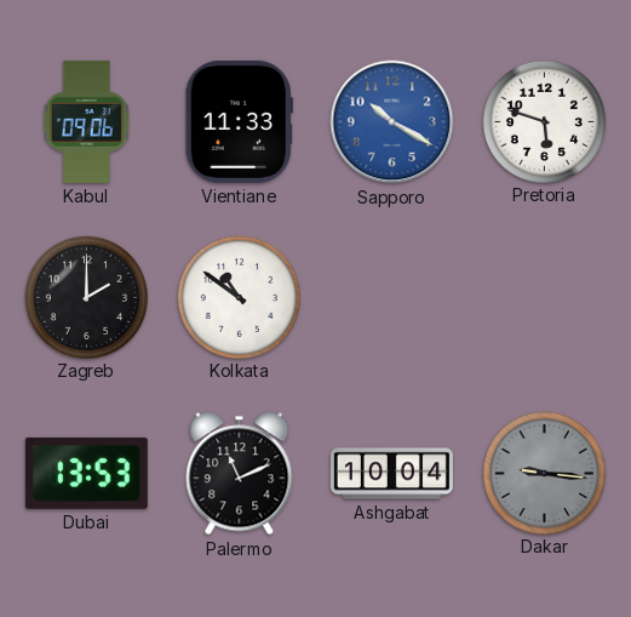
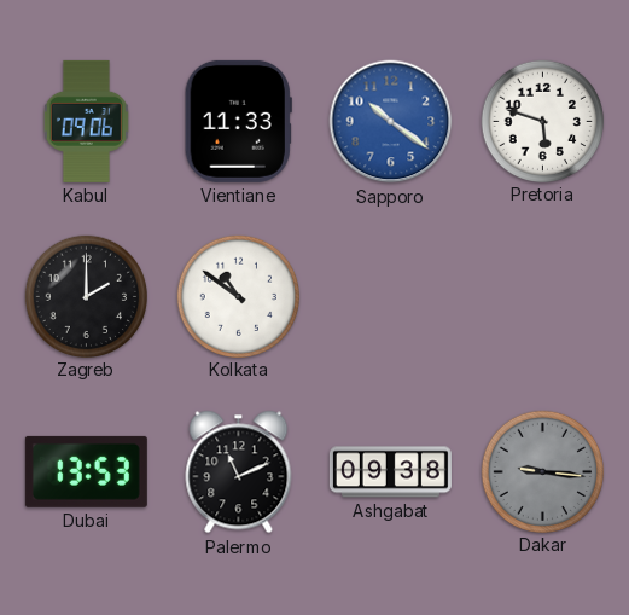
Sapporo: 10:20 -> 10:21 (391, 122)
Ashgabat: 10:04 -> 09:38 (390, 472)
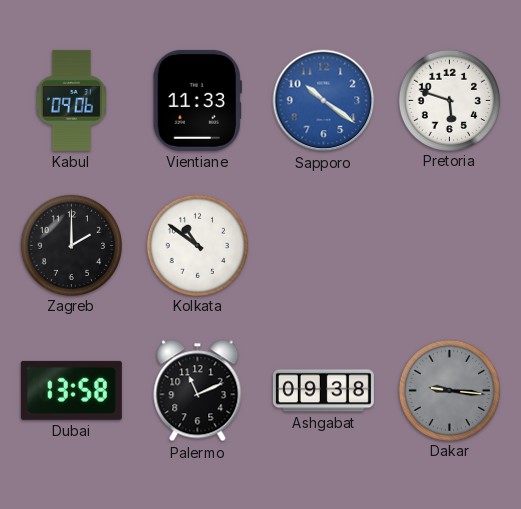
Dubai: 13:53 -> 13:58 (71, 390)
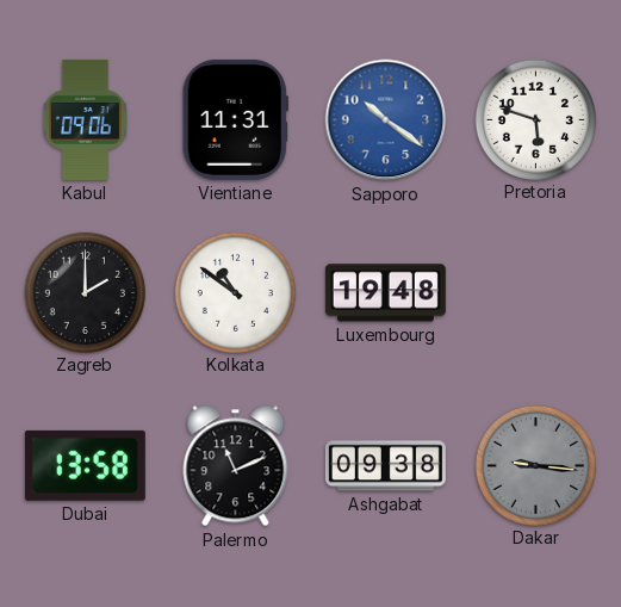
Vientiane: 11:33 -> 11:31 (235, 119)
Luxembourg: none -> 19:48 (385, 293)
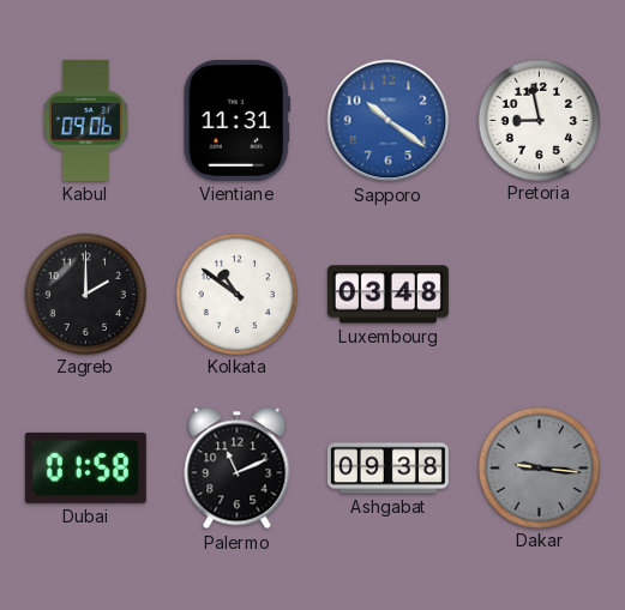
Pretoria: 5:48 -> 8:58 (539, 120)
Luxembourg: 19:48 -> 03:48 (387, 295)
Dubai: 13:58 -> 01:58 (85, 467)
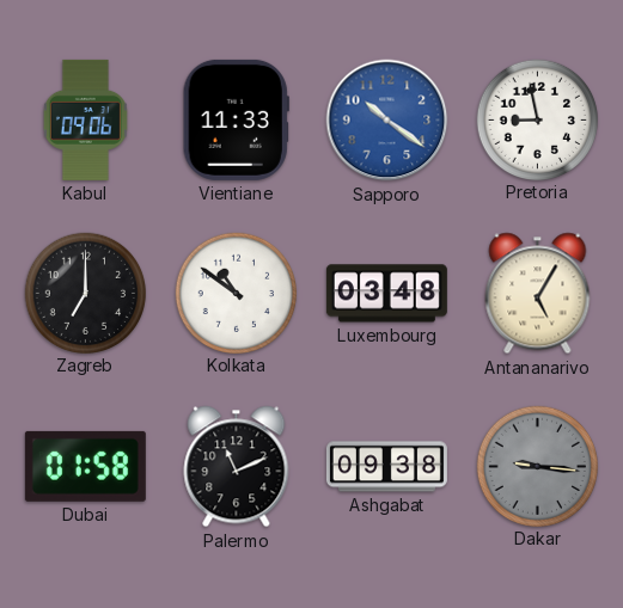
Vientiane: 11:31 -> 11:33 (236, 119)
Zagreb: 2:00 -> 7:00 (85, 293)
Antananarivo: none -> 5:05 (538, 294)
